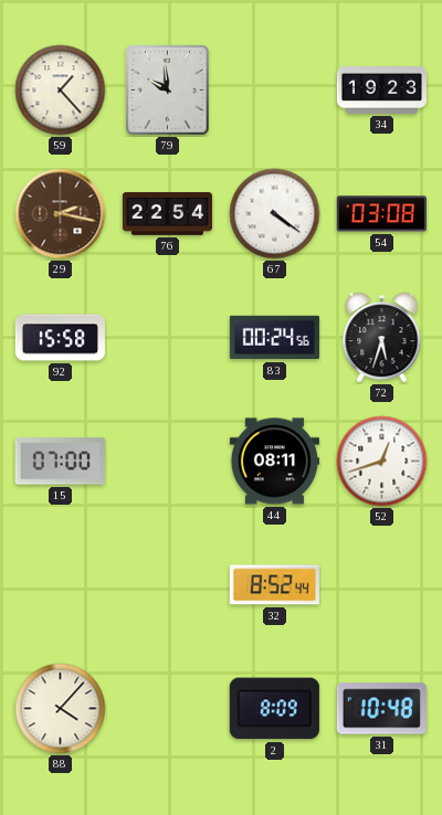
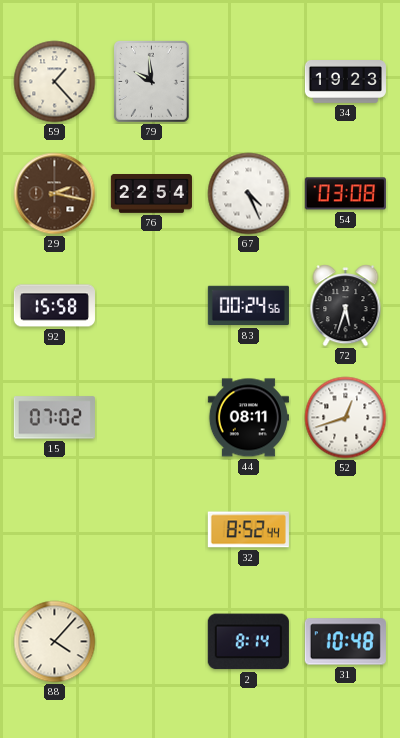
67: 4:21 -> 4:26 (249, 194)
15: 07:00 -> 07:02 (54, 418)
2: 8:09 -> 8:14 (248, 642)
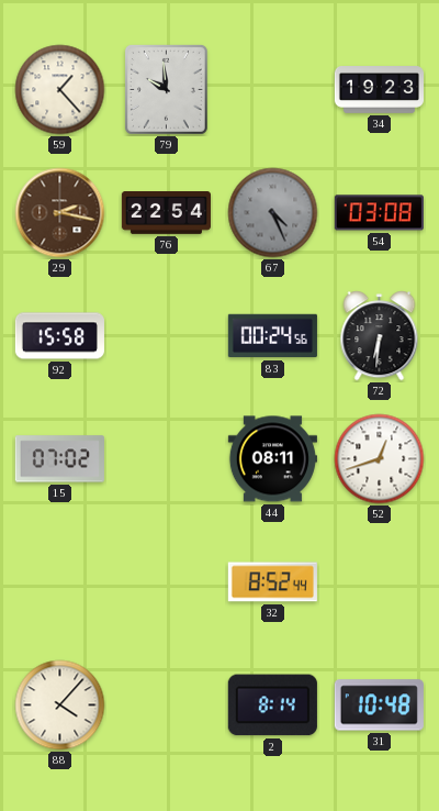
67 dial: white -> grey (273, 213)
72: 5:33 -> 6:31 (380, 336)
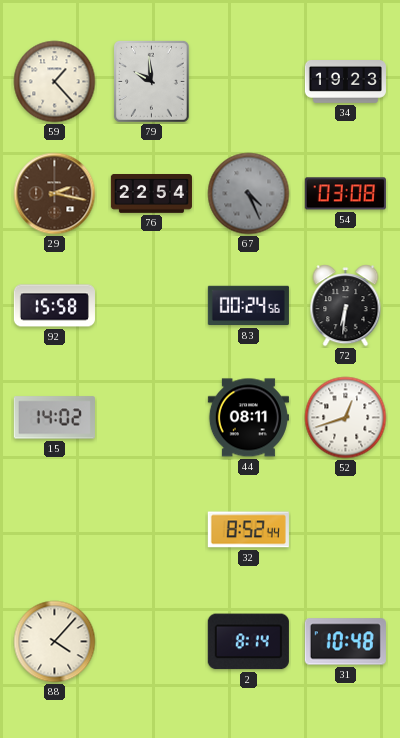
15: 07:02 -> 14:02 (54, 418)
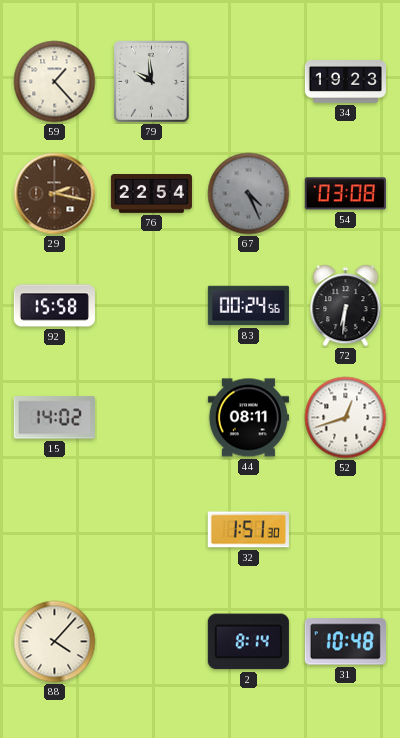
32: 8:52 -> 1:51 (248, 530)
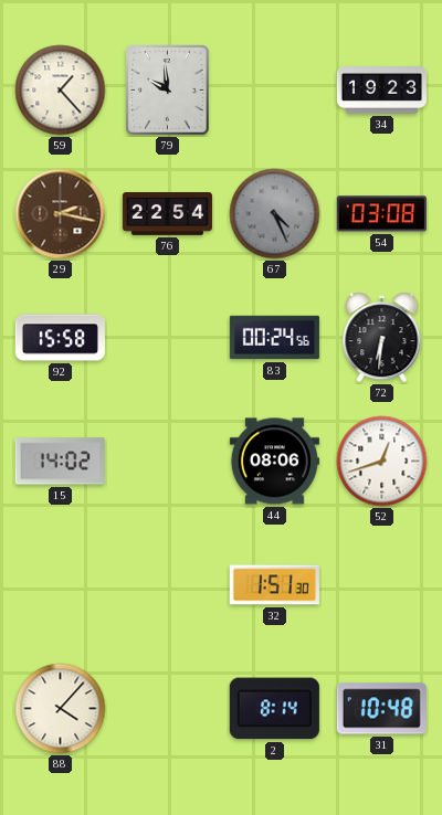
44: 08:11 -> 08:06 (274, 462)
